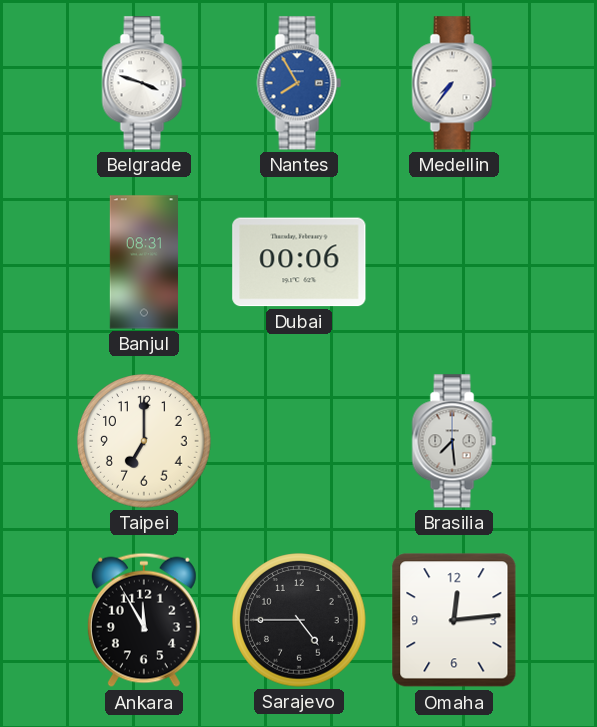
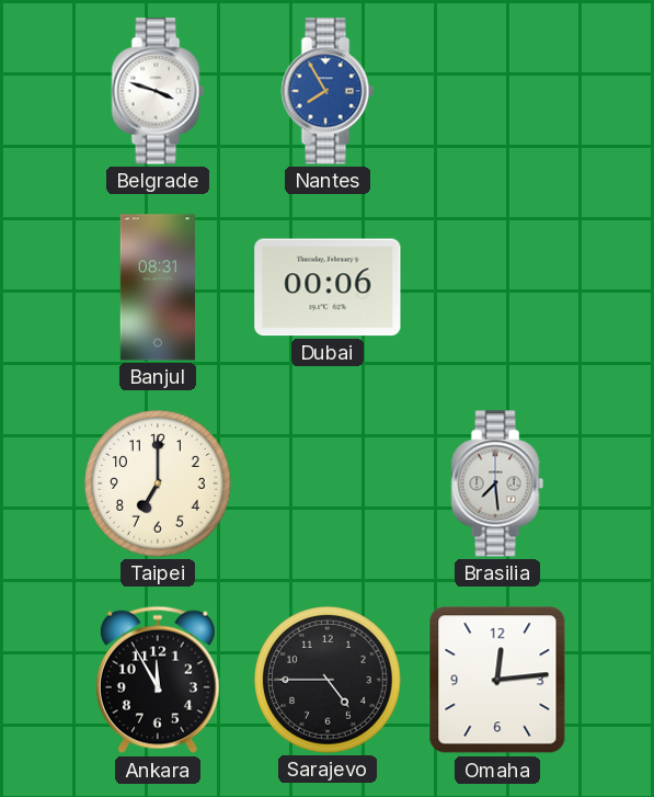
Medellin: 7:36 -> none (454, 83)
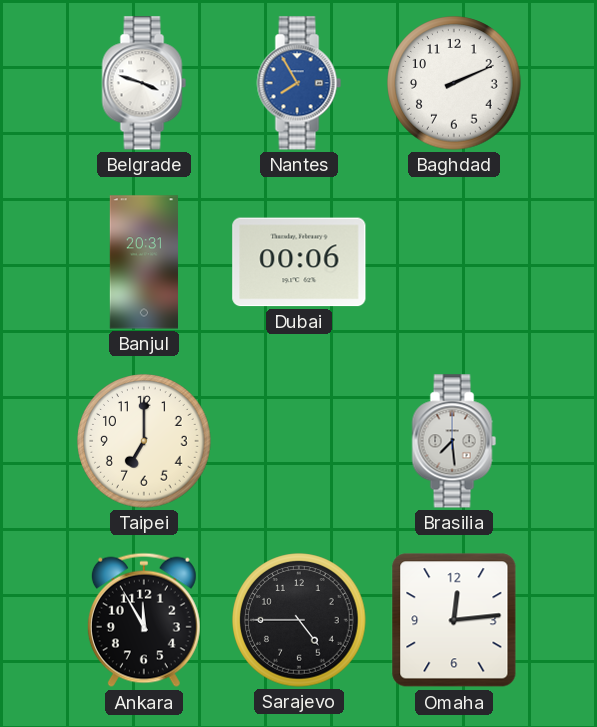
Baghdad: none -> 2:11 (454, 83)
Banjul: 08:31 -> 20:31 (143, 262)
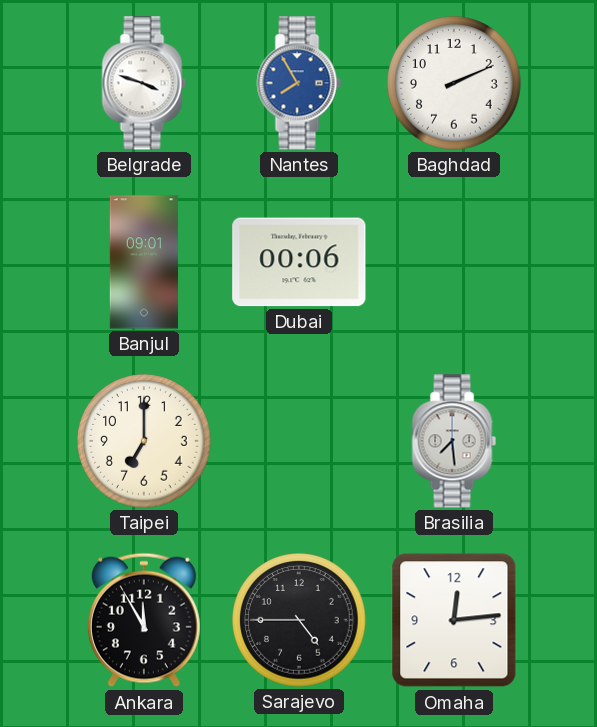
Banjul: 20:31 -> 09:01 (143, 262)
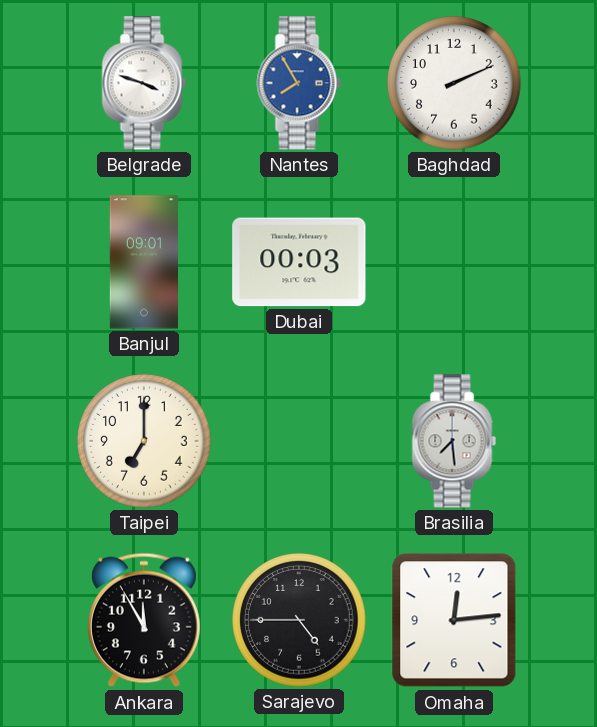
Dubai: 00:06 -> 00:03 (299, 262)
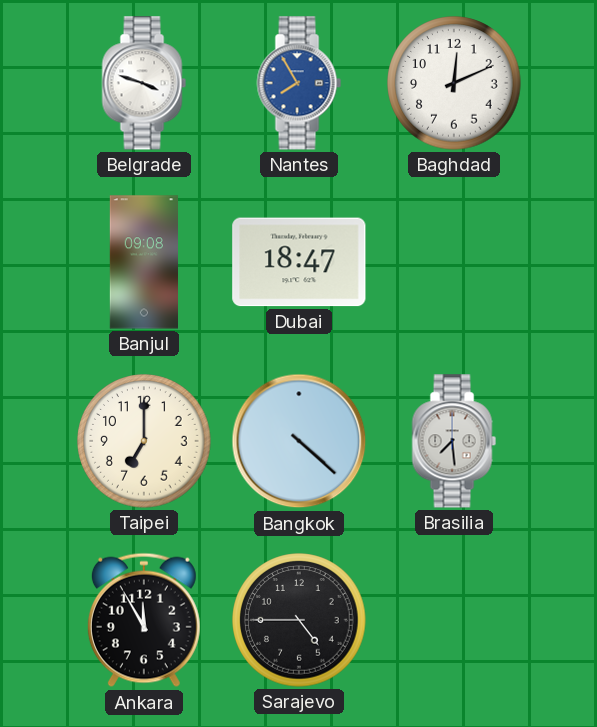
Baghdad: 2:11 -> 12:11 (454, 83)
Banjul: 09:01 -> 09:08 (143, 262)
Dubai: 00:03 -> 18:47 (299, 262)
Bangkok: none -> 4:22 (299, 441)
Omaha: 12:14 -> none (454, 620)
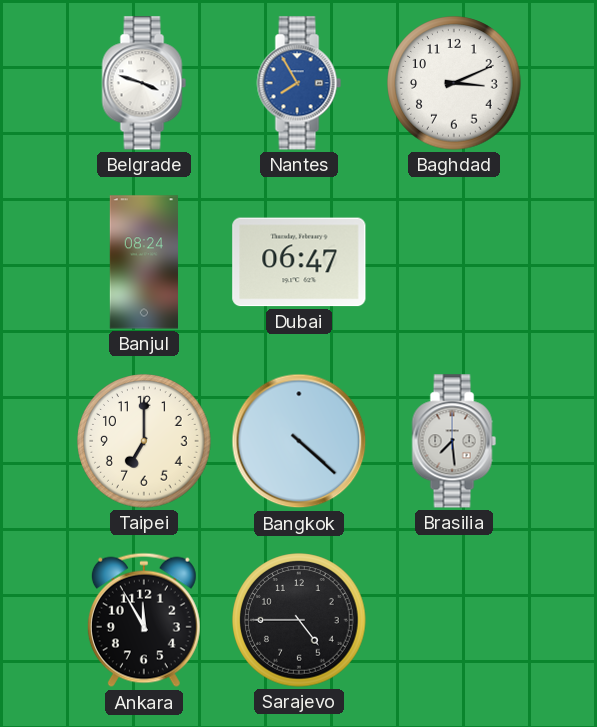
Baghdad: 12:11 -> 3:11 (454, 83)
Banjul: 09:08 -> 08:24 (143, 262)
Dubai: 18:47 -> 06:47 (299, 262)
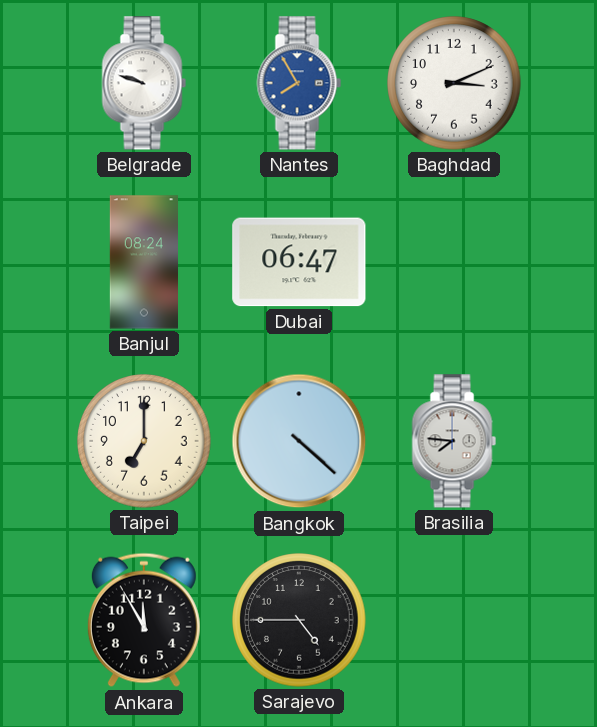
Belgrade: 3:48 -> 9:48 (144, 83)
Brasilia: 7:29 -> 7:46 (454, 441)
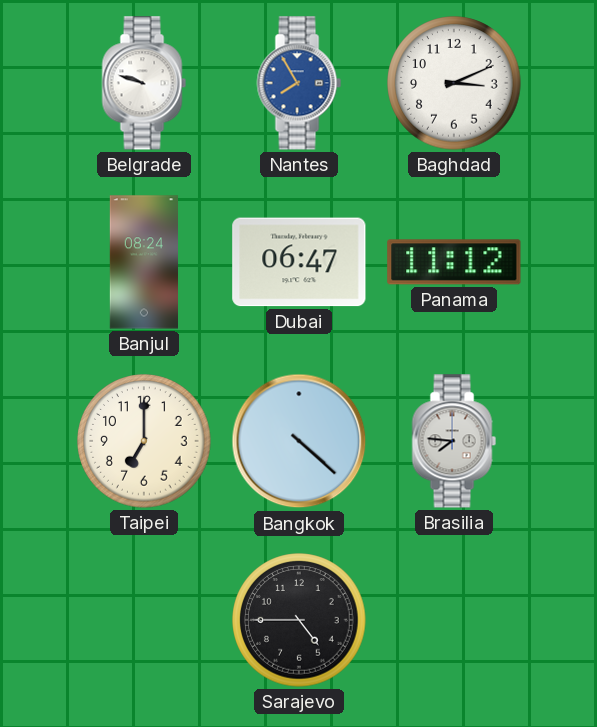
Panama: none -> 11:12 (454, 262)
Ankara: 11:55 -> none (144, 620)
